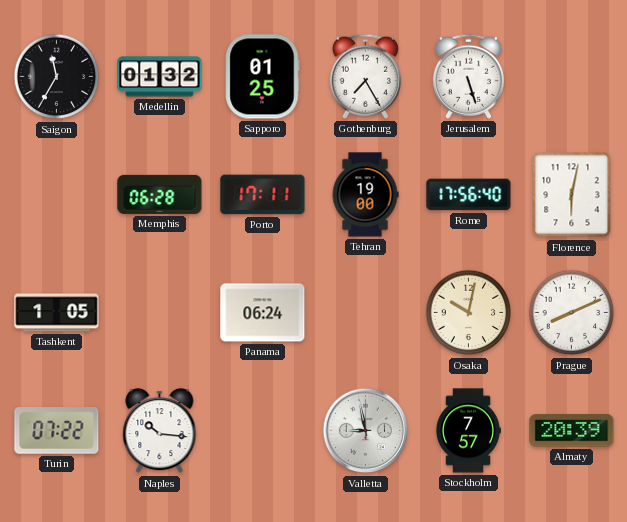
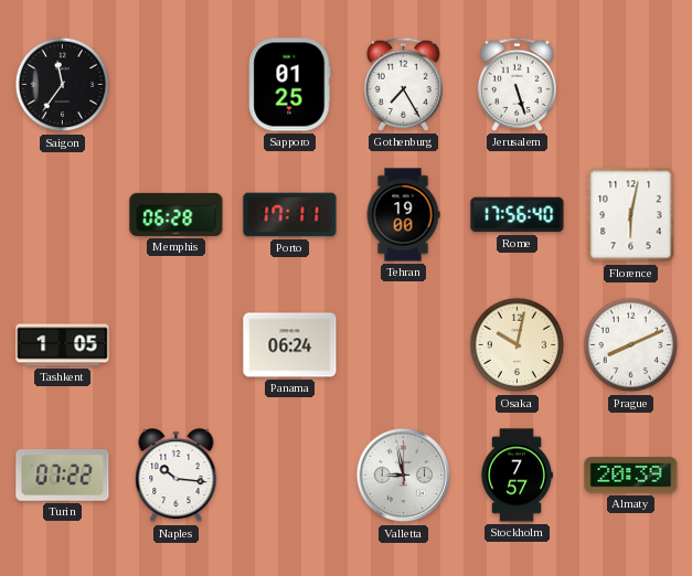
Saigon: 11:35 -> 11:36 (63, 85)
Medellin: 01:32 -> none (160, 77)
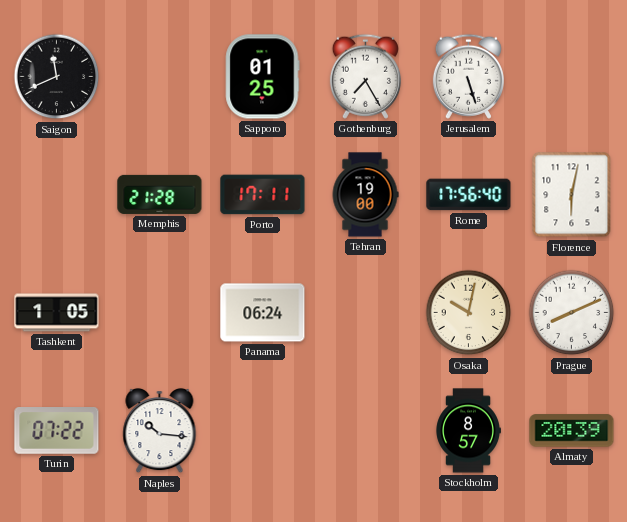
Saigon: 11:36 -> 11:41 (57, 77)
Memphis: 06:28 -> 21:28 (160, 194)
Valletta: 8:58 -> none (404, 476)
Stockholm: 7:57 -> 8:57 (468, 431)
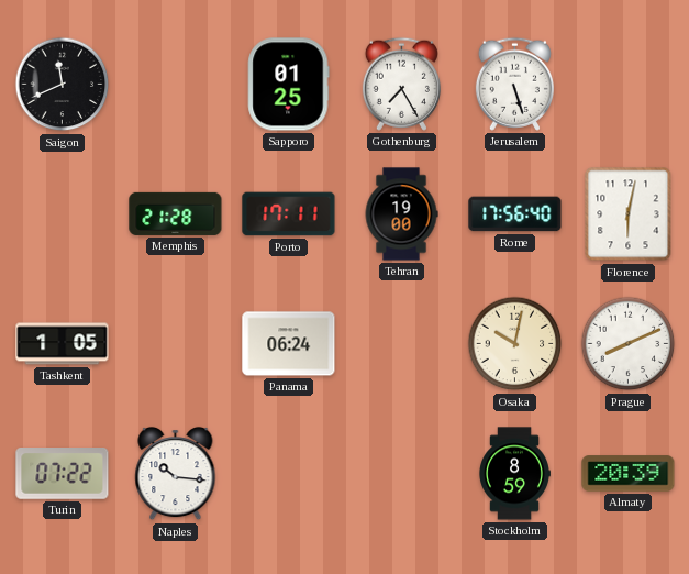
Stockholm: 8:57 -> 8:59 (514, 474)
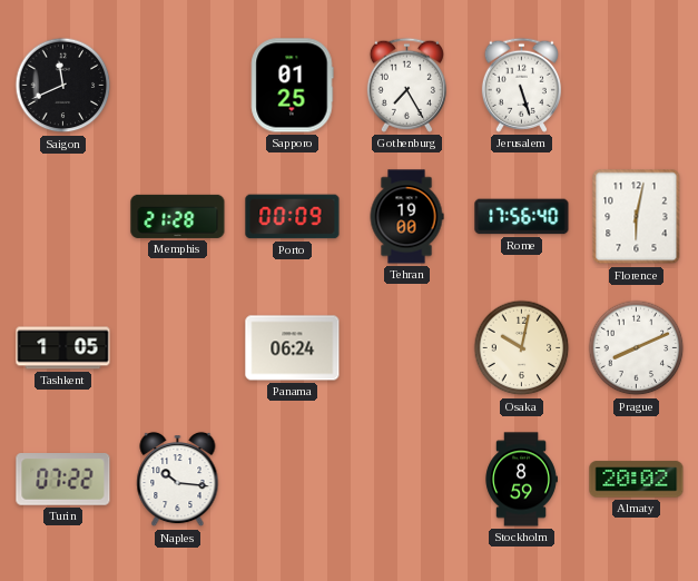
Porto: 17:11 -> 00:09 (293, 217)
Almaty: 20:39 -> 20:02 (637, 480)
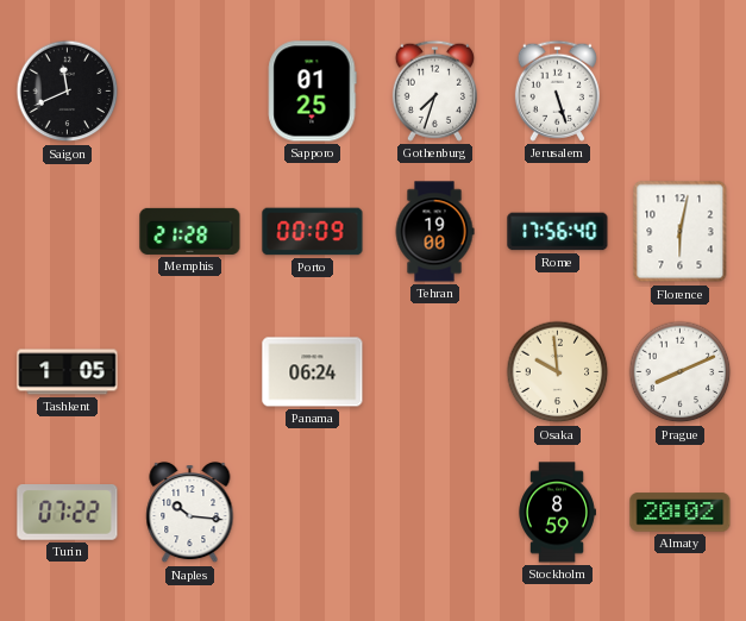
Gothenburg: 7:25 -> 7:33 (434, 90)
Osaka: 10:02 -> 9:59 (558, 372)
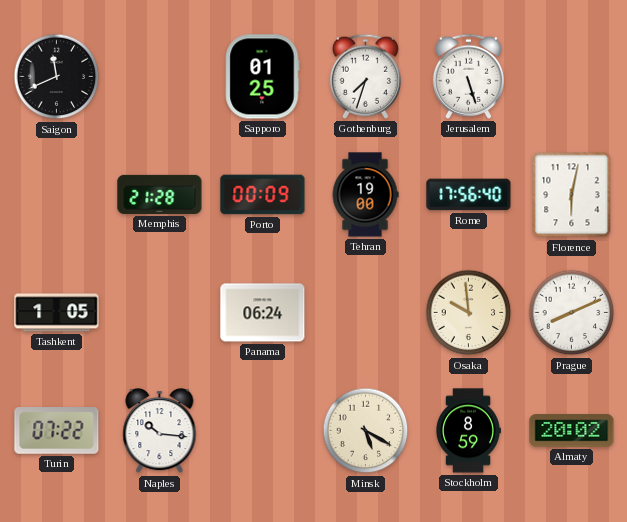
Minsk: none -> 5:20 (366, 431)
